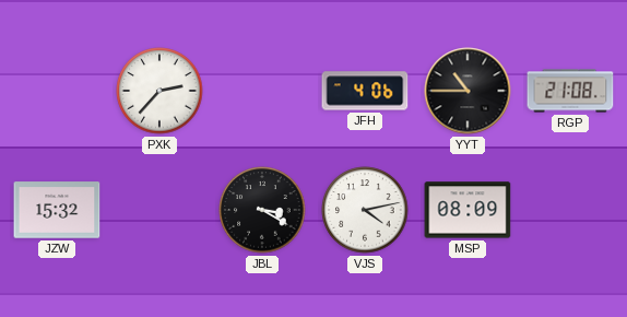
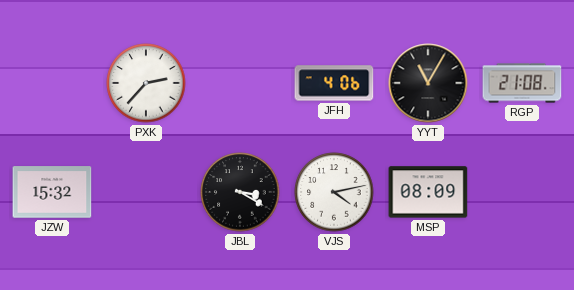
YYT: 10:45 -> 11:05 (428, 83)
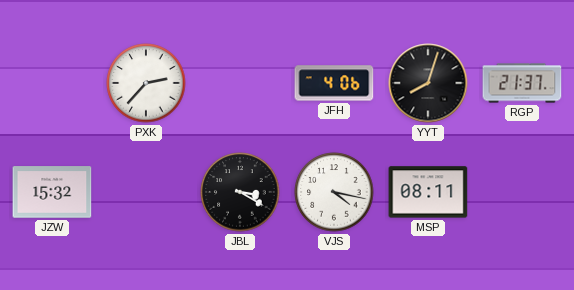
YYT: 11:05 -> 8:03 (428, 83)
RGP: 21:08 -> 21:37 (522, 83)
VJS: 4:13 -> 4:17 (334, 192)
MSP: 08:09 -> 08:11 (428, 192)
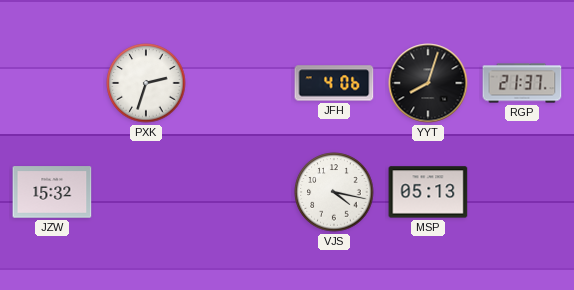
PXK: 2:37 -> 2:33 (146, 83)
JBL: 3:20 -> none (240, 192)
MSP: 08:11 -> 05:13 (428, 192)
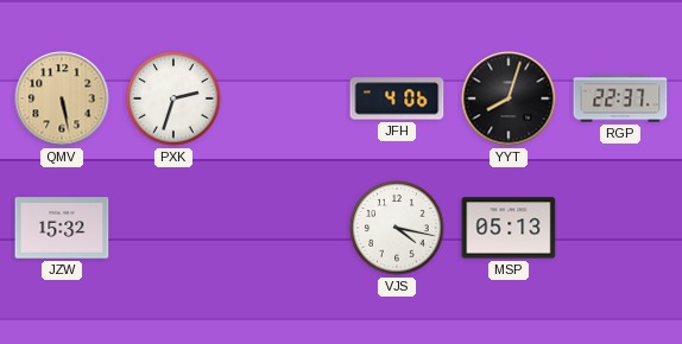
QMV: none -> 5:28 (62, 98)
RGP: 21:37 -> 22:37 (620, 98)
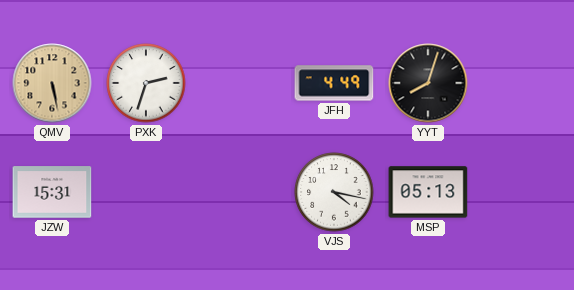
JFH: 4:06 -> 4:49 (334, 83)
RGP: 22:37 -> none (620, 98)
JZW: 15:32 -> 15:31 (52, 192)
